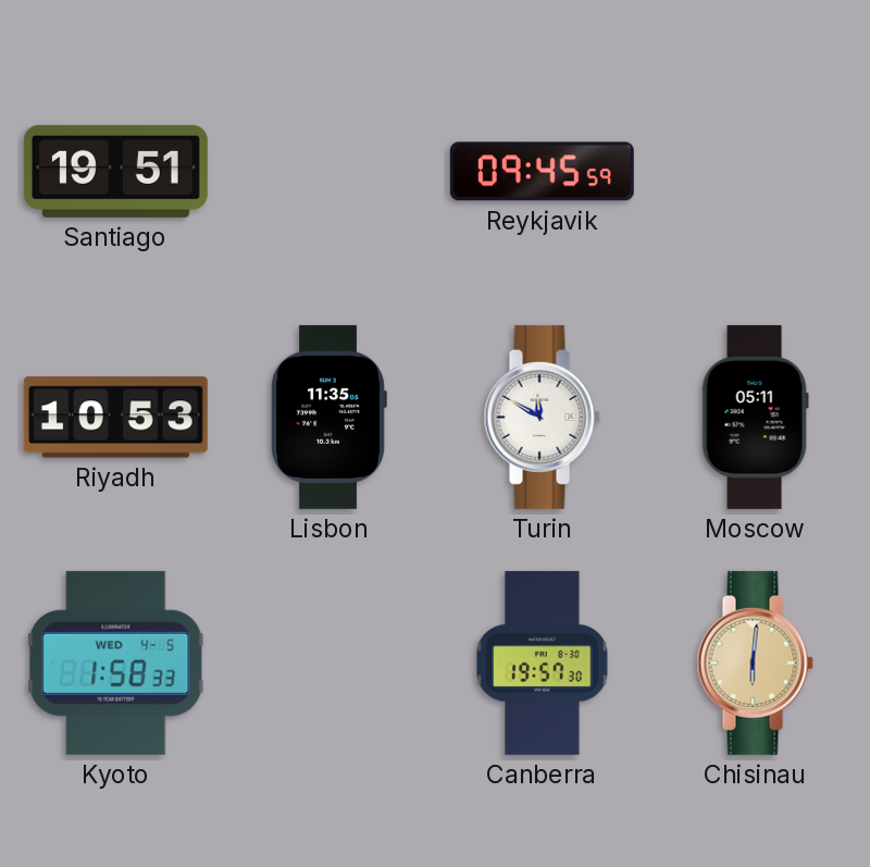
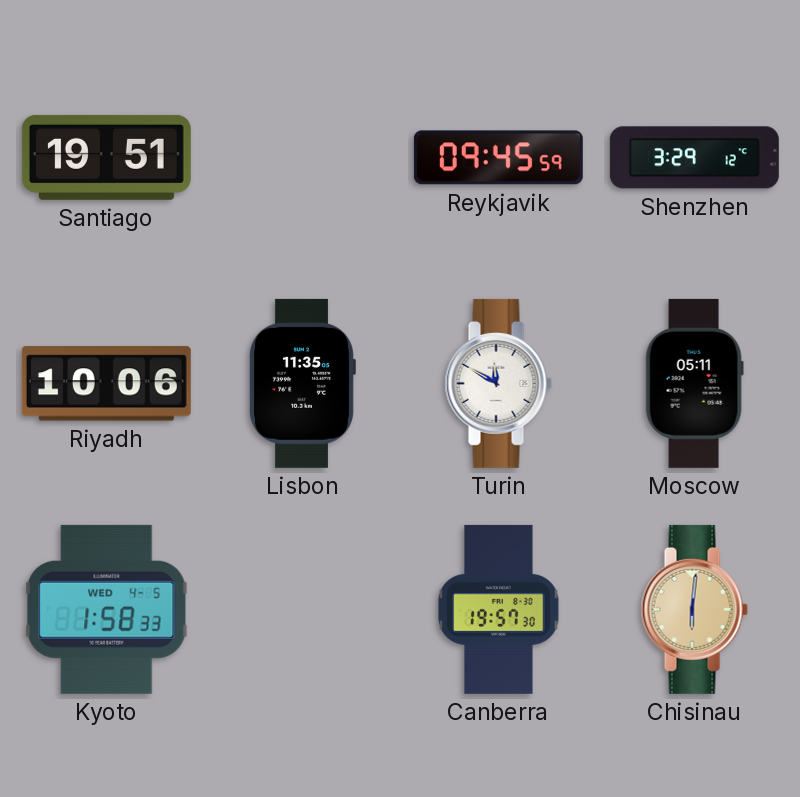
Shenzhen: none -> 3:29 (694, 158)
Riyadh: 10:53 -> 10:06 (106, 384)
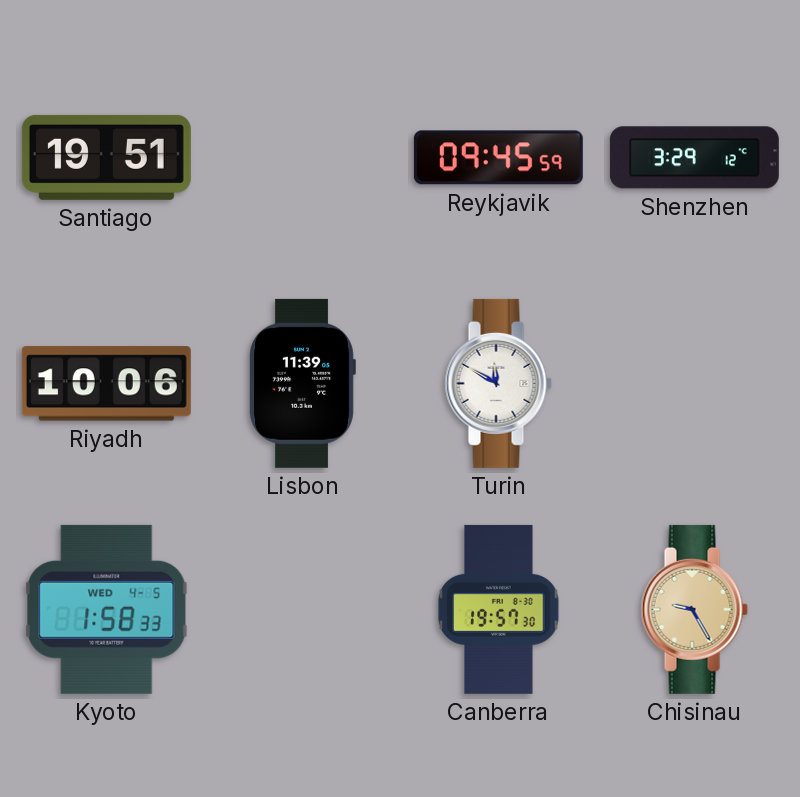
Lisbon: 11:35 -> 11:39 (302, 383)
Moscow: 05:11 -> none (694, 383)
Chisinau: 6:01 -> 9:25 (694, 609)
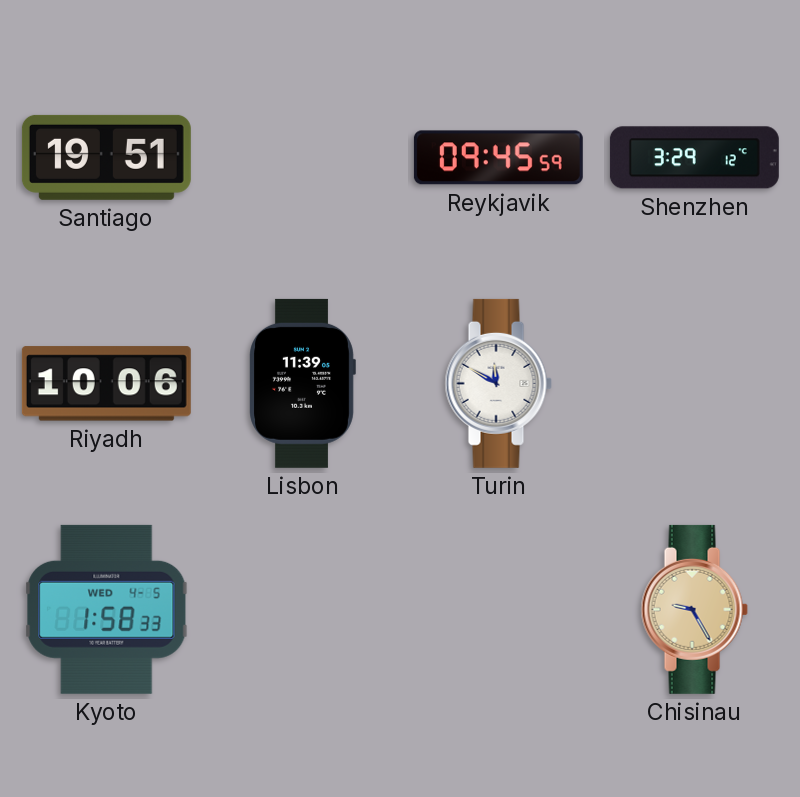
Canberra: 19:57 -> none (499, 609)
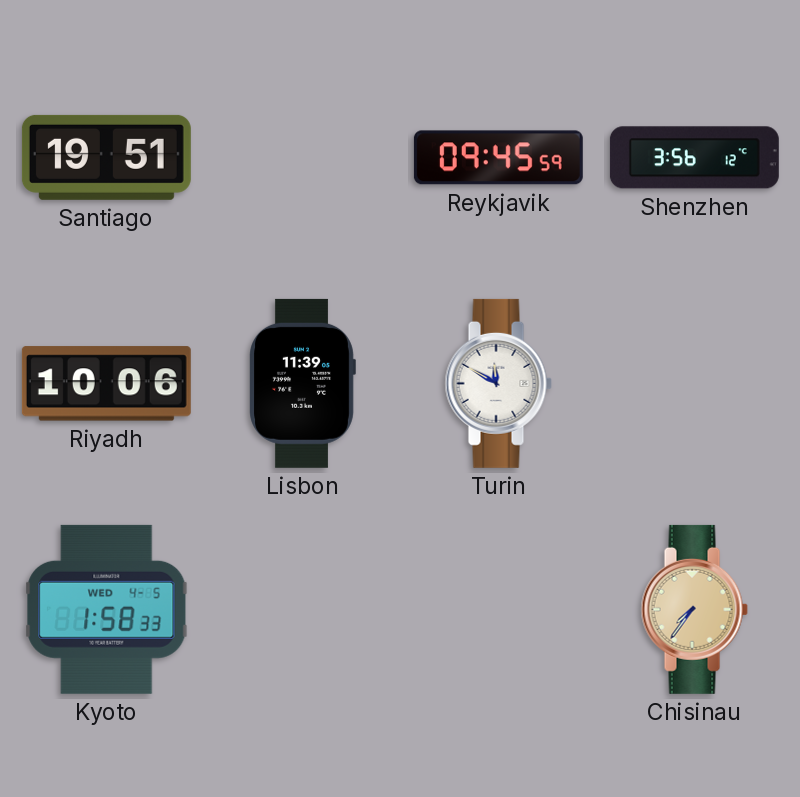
Shenzhen: 3:29 -> 3:56 (694, 158)
Chisinau: 9:25 -> 7:36 (694, 609)
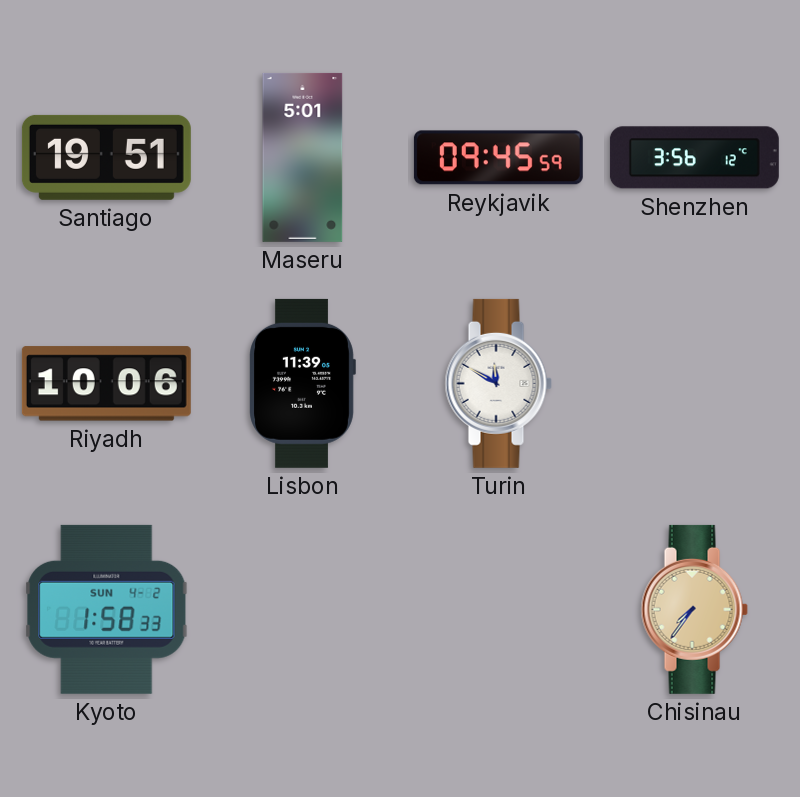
Maseru: none -> 5:01 (303, 157)
Kyoto date: WED 4-5 -> SUN 4-2 (107, 609)
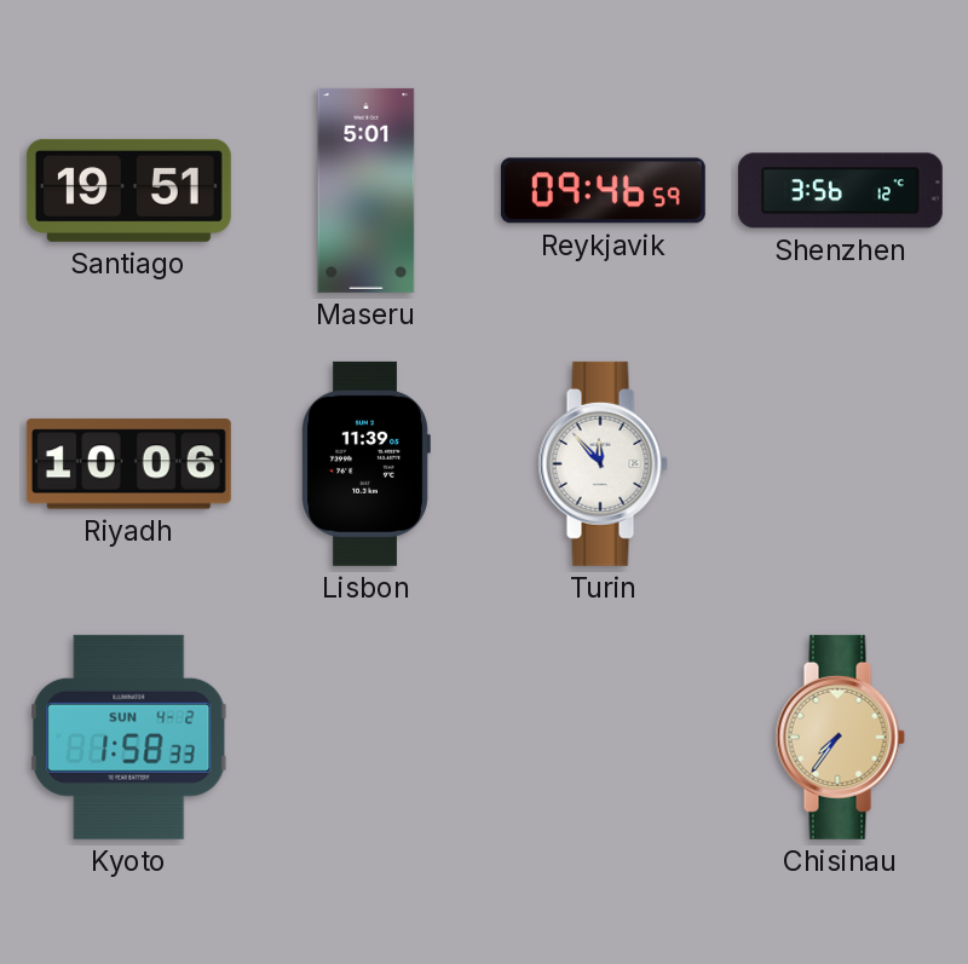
Reykjavik: 09:45 -> 09:46 (603, 191)
Turin: 11:50 -> 11:53 (603, 463)
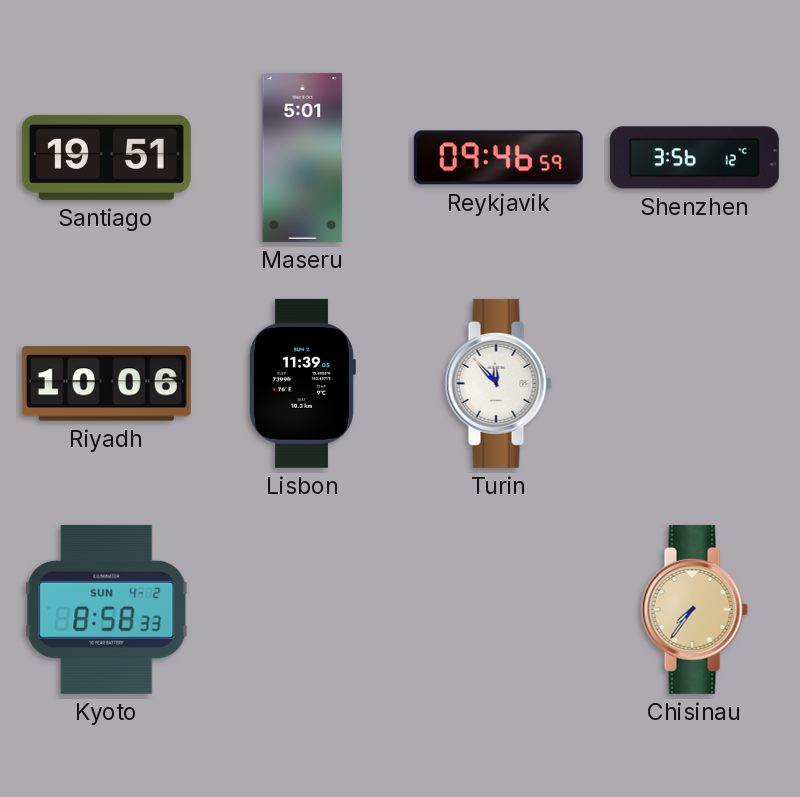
Kyoto: 1:58 -> 8:58 (107, 609)
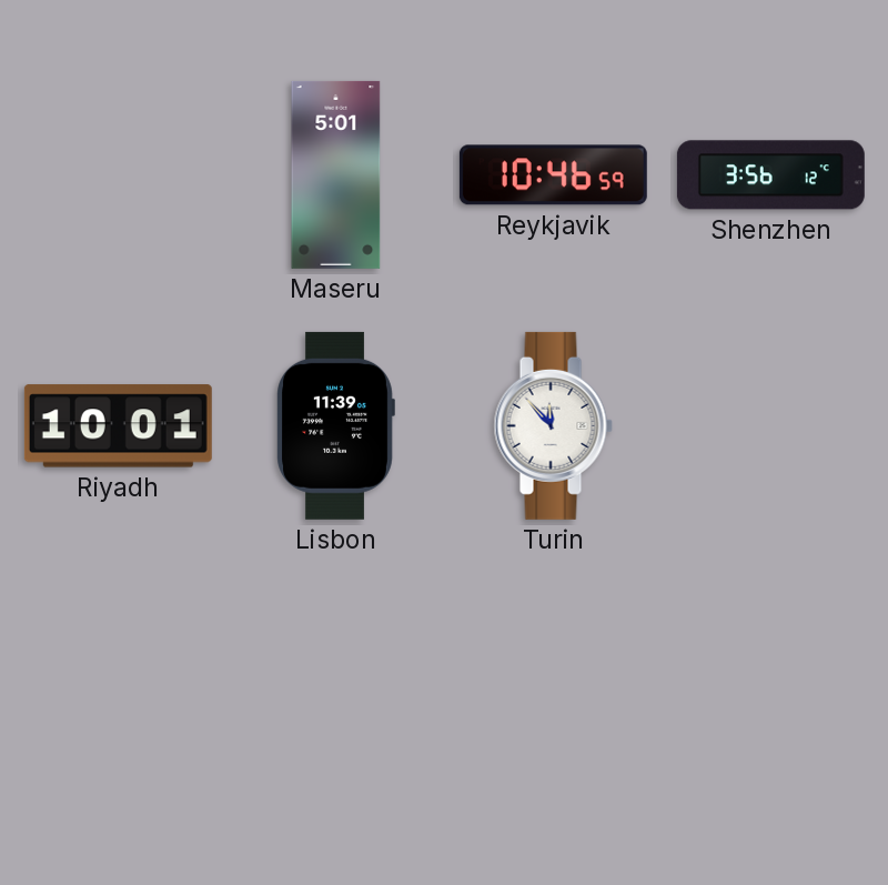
Santiago: 19:51 -> none (106, 157)
Reykjavik: 09:46 -> 10:46 (553, 175)
Riyadh: 10:06 -> 10:01 (118, 426)
Kyoto: 8:58 -> none (107, 609)
Chisinau: 7:36 -> none (694, 609)
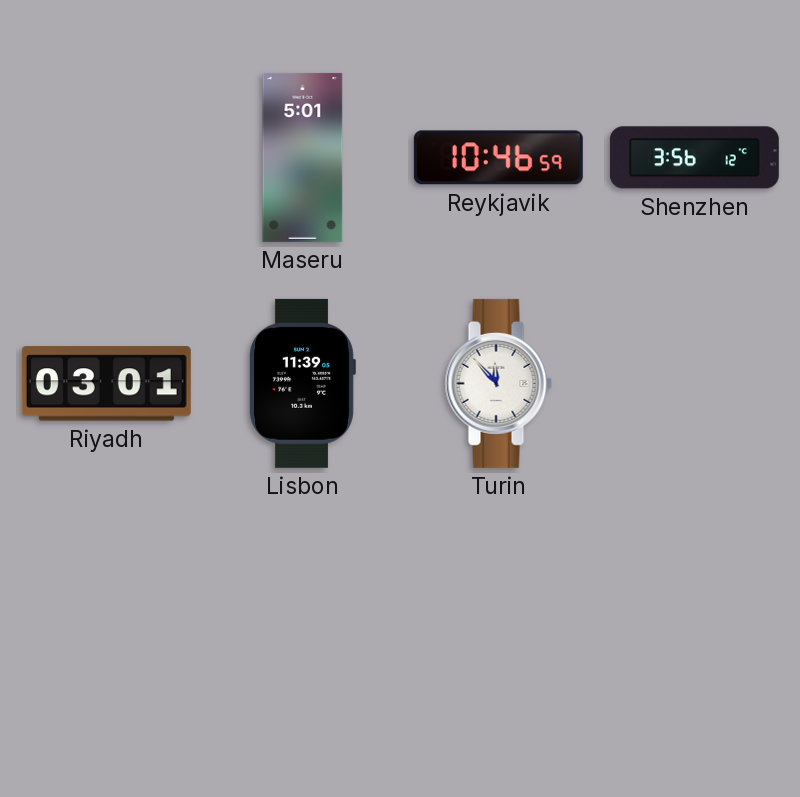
Riyadh: 10:01 -> 03:01 (106, 384)
